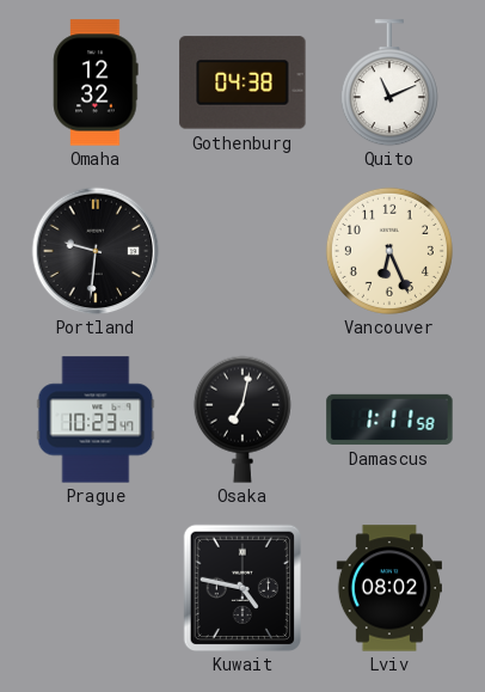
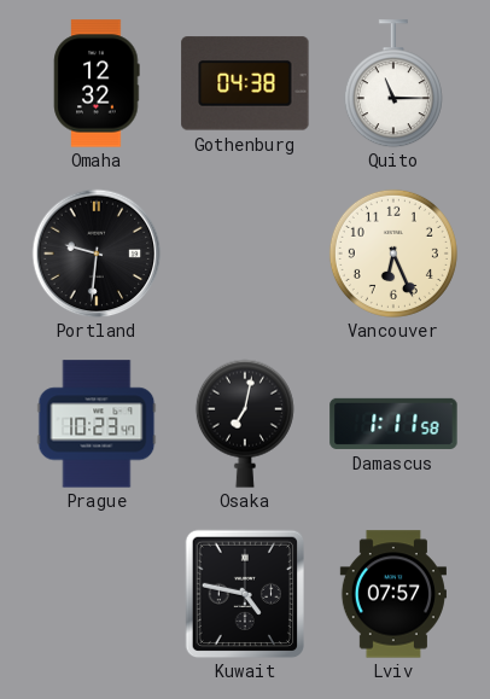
Quito: 11:11 -> 11:15 (393, 83)
Lviv: 08:02 -> 07:57 (393, 594)
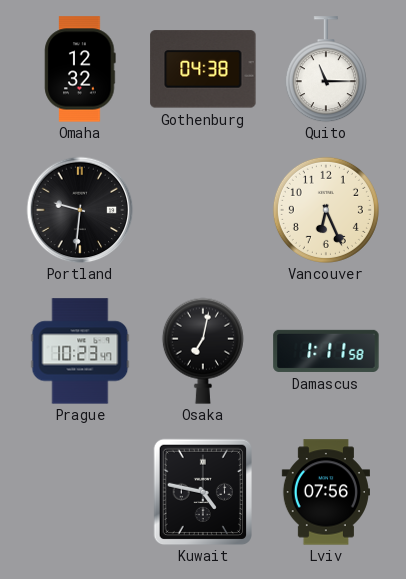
Lviv: 07:57 -> 07:56 (326, 492)
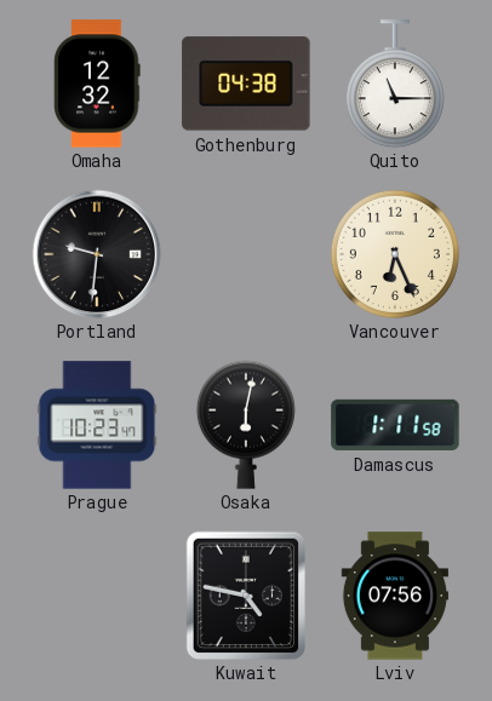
Osaka: 7:02 -> 6:02 (246, 425)
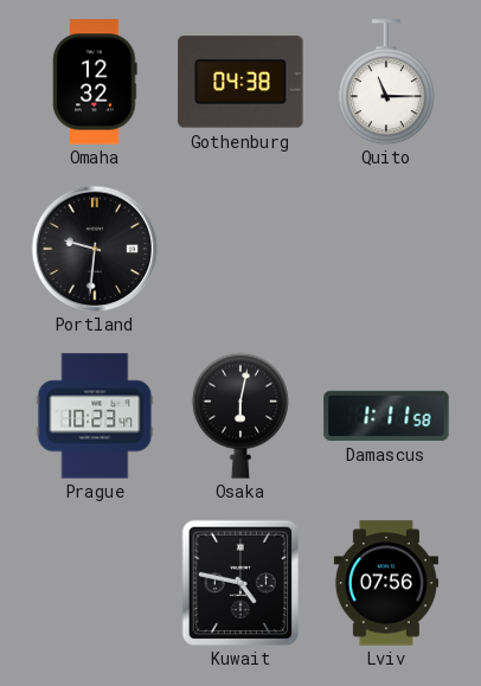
Vancouver: 6:26 -> none (395, 254)
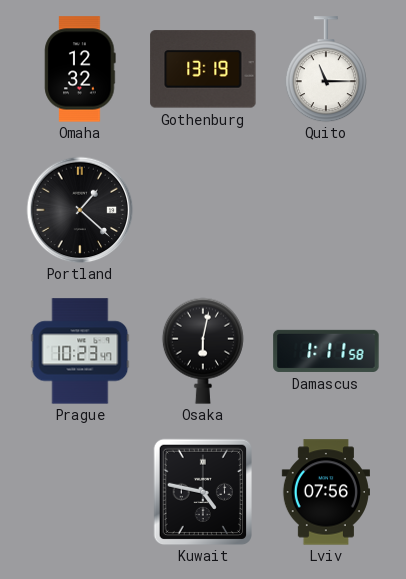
Gothenburg: 04:38 -> 13:19 (203, 69)
Portland: 9:31 -> 1:22 (80, 210)
